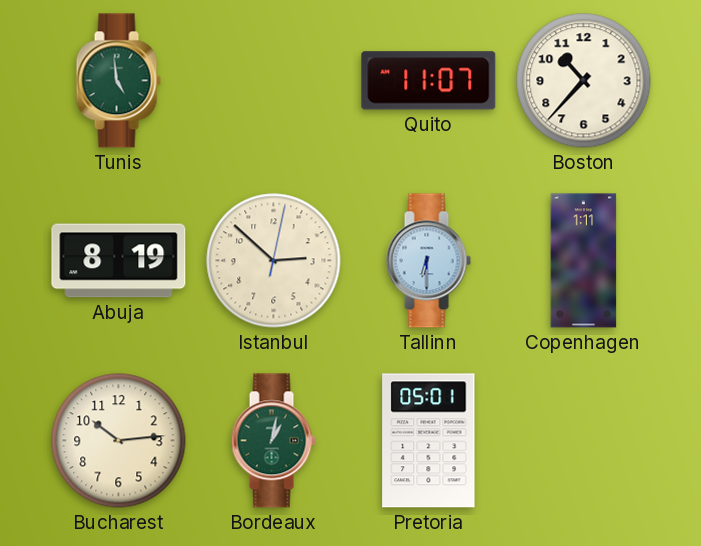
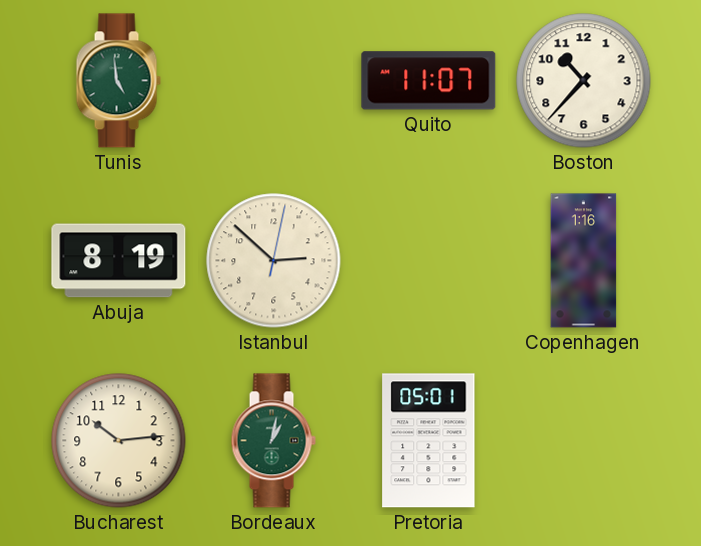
Tallinn: 6:30 -> none (428, 261)
Copenhagen: 1:11 -> 1:16 (584, 261)
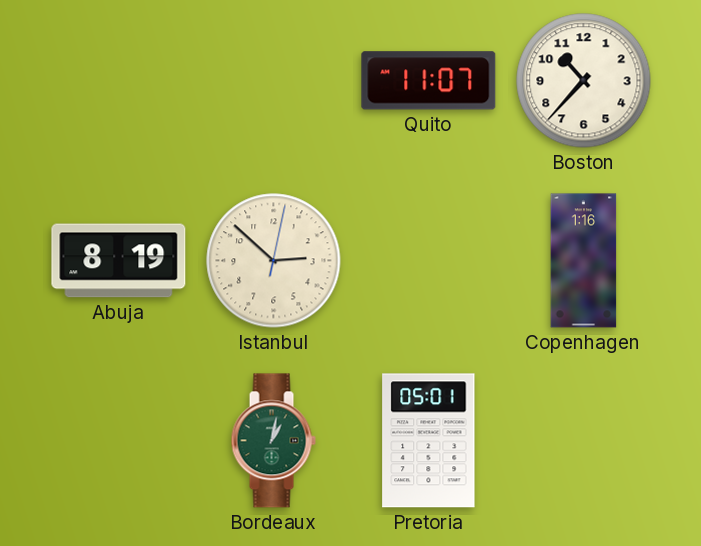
Tunis: 4:59 -> none (118, 81)
Bucharest: 10:14 -> none (119, 441)
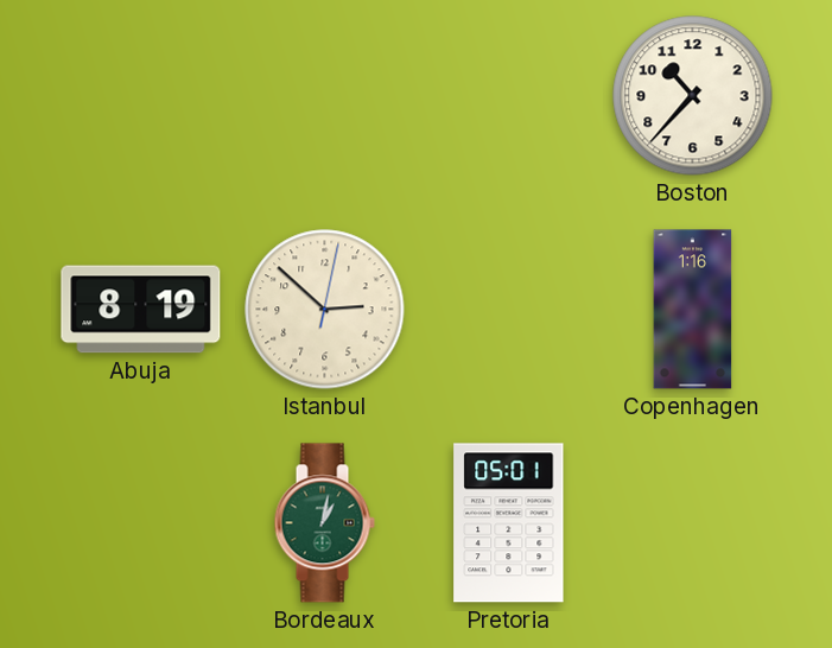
Quito: 11:07 -> none (429, 81)
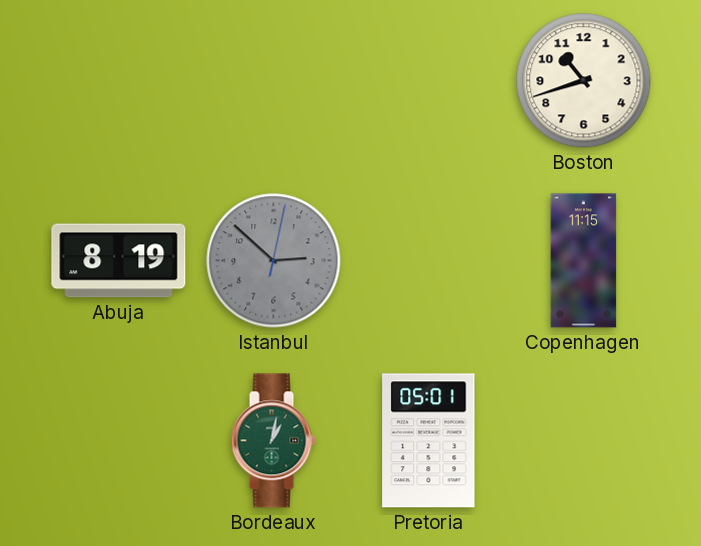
Boston: 10:37 -> 10:42 (584, 81)
Istanbul dial: cream -> grey (274, 261)
Copenhagen: 1:16 -> 11:15 (584, 261)
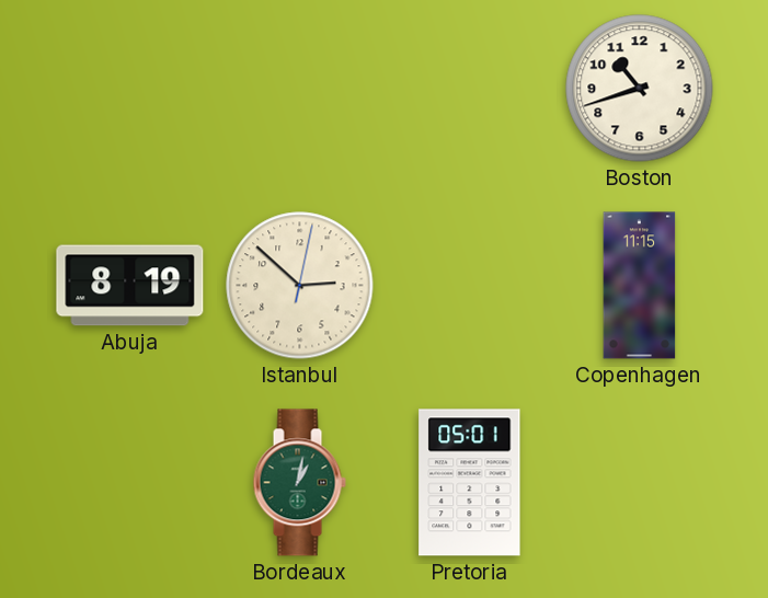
Istanbul dial: grey -> cream (300, 286)
